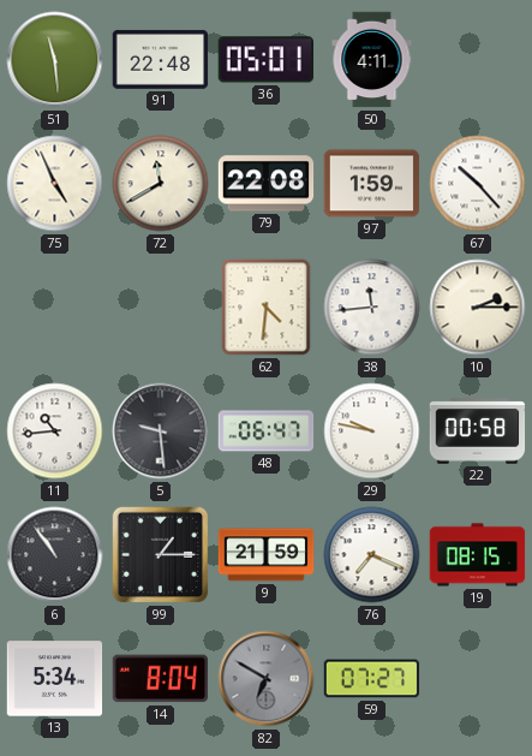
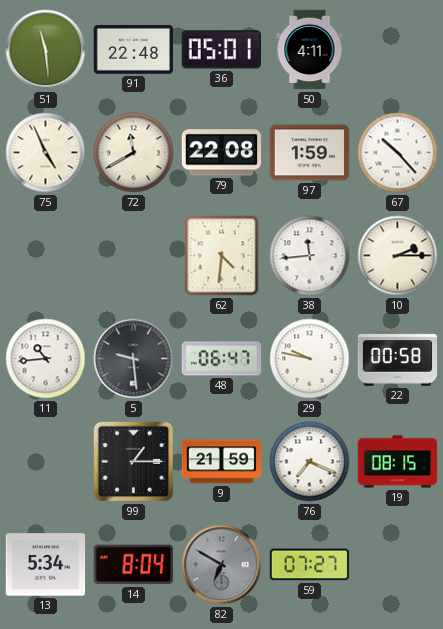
6: 10:54 -> none (55, 555)
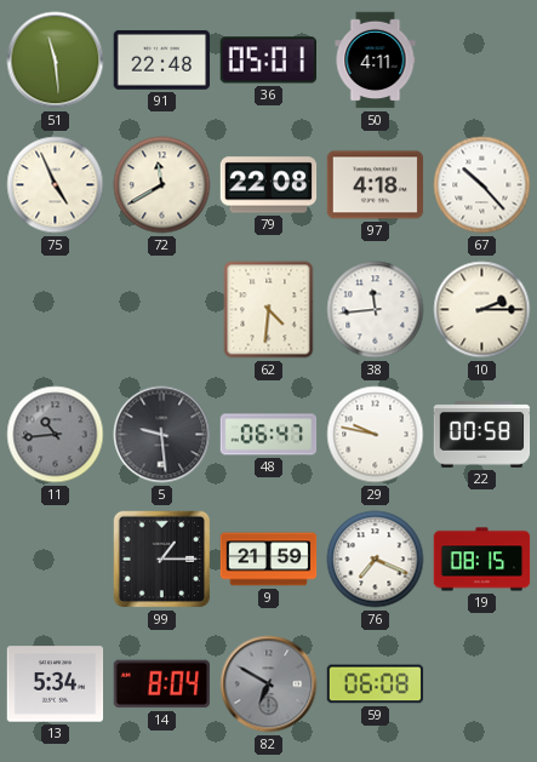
97: 1:59 -> 4:18 (376, 185)
11 dial: white -> grey (56, 435)
59: 07:27 -> 06:08 (376, 684)
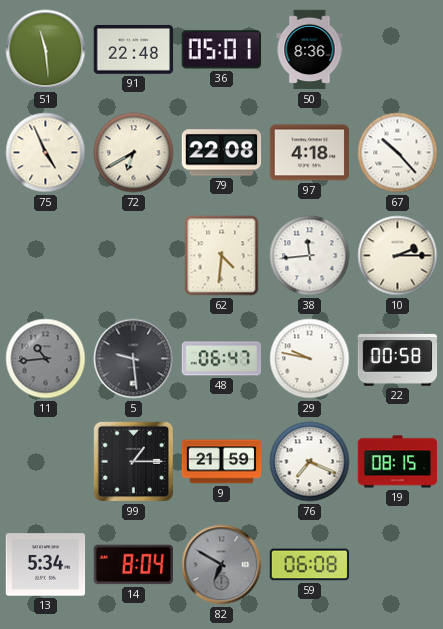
50: 4:11 -> 8:36 (310, 50)
72: 11:40 -> 6:40 (134, 153)
